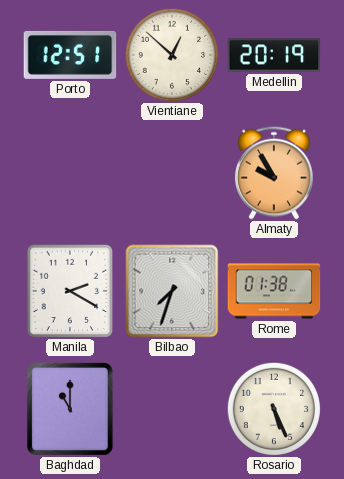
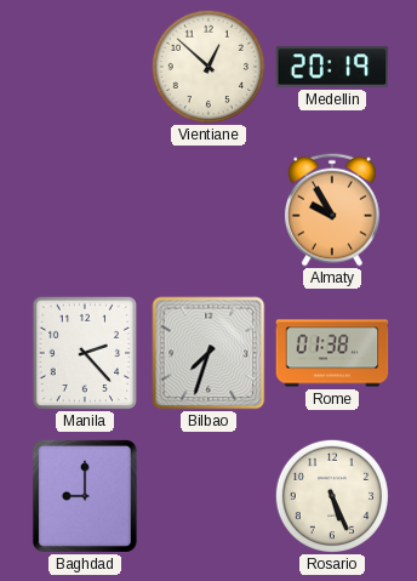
Porto: 12:51 -> none (70, 55)
Manila: 2:20 -> 2:23 (84, 352)
Baghdad: 11:00 -> 9:00 (85, 496)
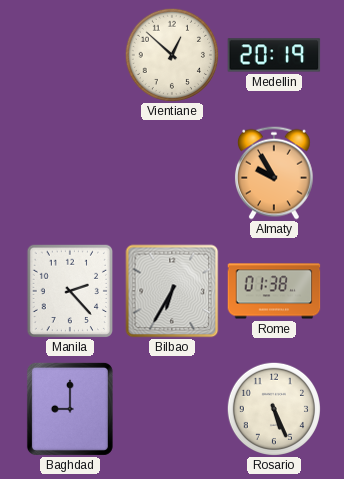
Bilbao: 7:33 -> 6:35 (172, 291)
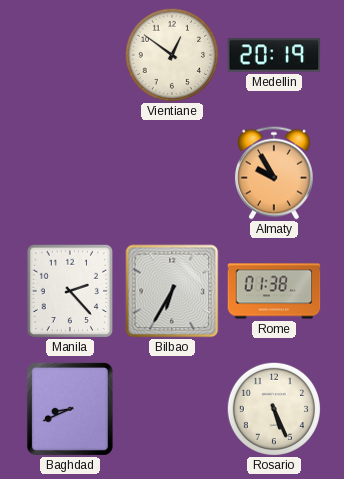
Vientiane: 12:52 -> 12:51 (171, 54)
Baghdad: 9:00 -> 8:41 (70, 409)
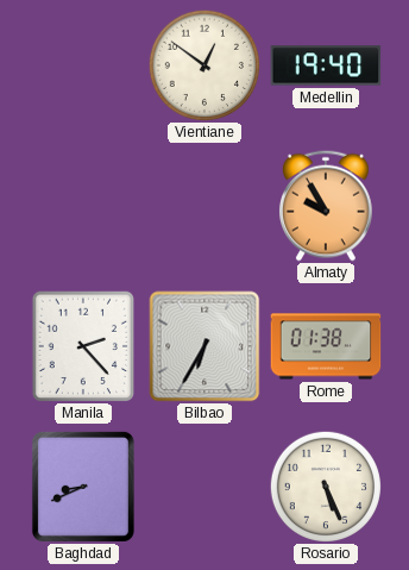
Medellin: 20:19 -> 19:40 (326, 65)
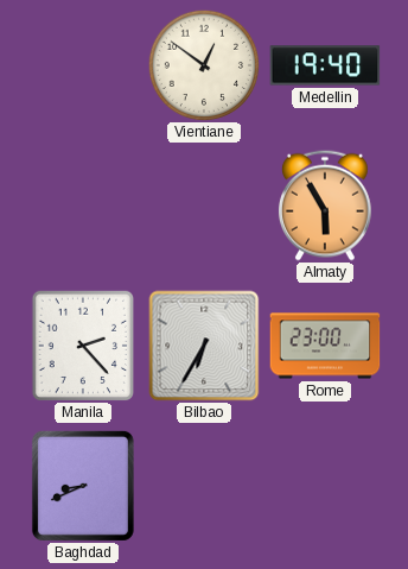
Almaty: 9:55 -> 5:55 (325, 206)
Rome: 01:38 -> 23:00 (325, 346)
Rosario: 5:26 -> none (325, 486)
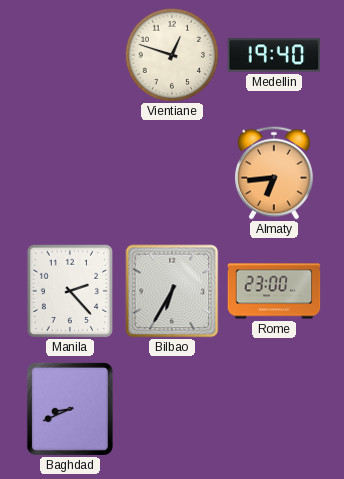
Vientiane: 12:51 -> 12:48 (171, 54)
Almaty: 5:55 -> 6:44 (274, 173)
